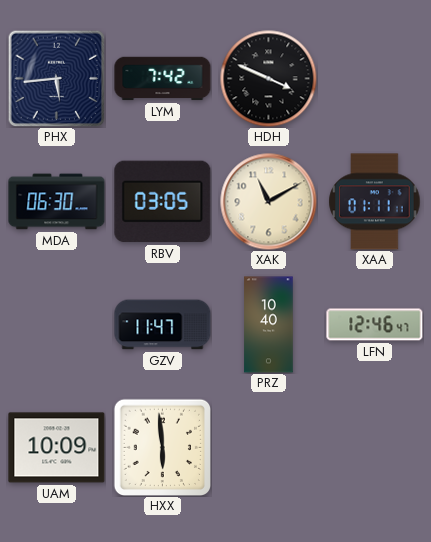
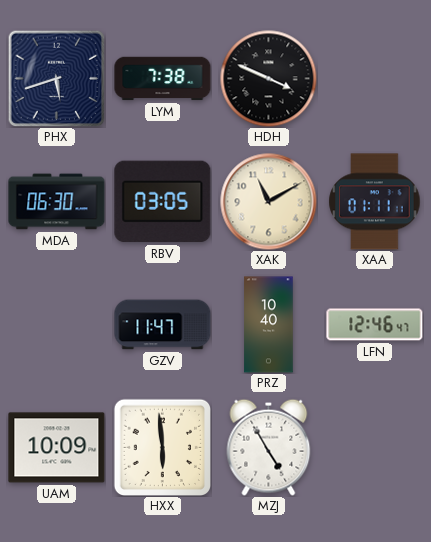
PHX: 5:44 -> 5:42 (56, 78)
LYM: 7:42 -> 7:38 (163, 79)
MZJ: none -> 4:55 (269, 447)
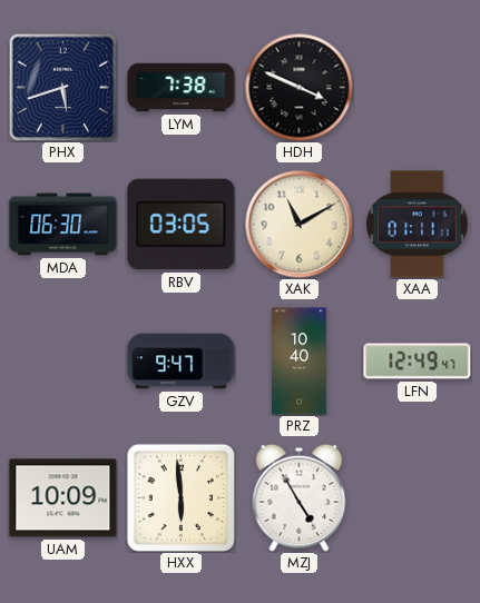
GZV: 11:47 -> 9:47 (182, 362)
LFN: 12:46 -> 12:49 (418, 362)
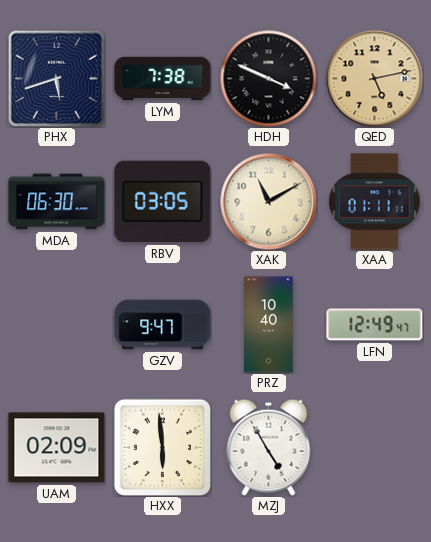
QED: none -> 5:13 (375, 79)
UAM: 10:09 -> 02:09 (57, 448)
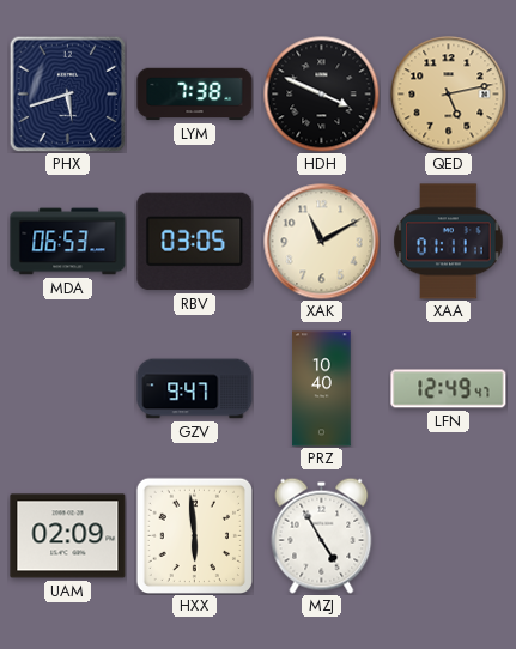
MDA: 06:30 -> 06:53 (68, 242)
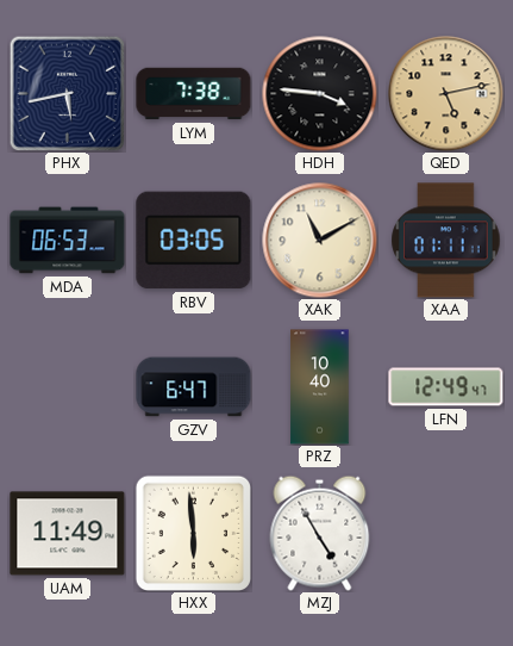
PHX: 5:42 -> 5:43 (67, 93)
HDH: 3:49 -> 3:46 (319, 93)
GZV: 9:47 -> 6:47 (194, 387)
UAM: 02:09 -> 11:49 (68, 534)
